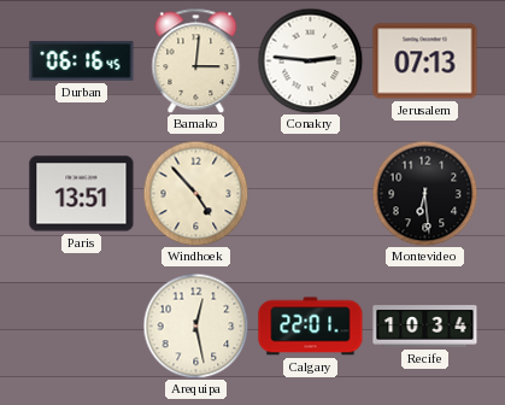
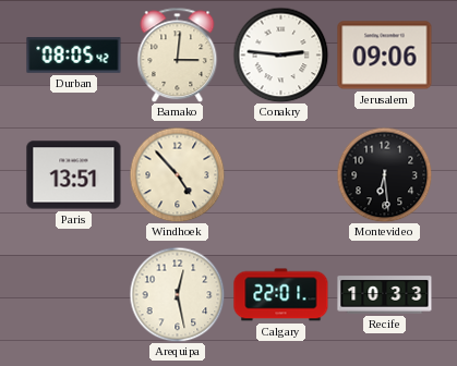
Durban: 06:16 -> 08:05 (74, 56)
Jerusalem: 07:13 -> 09:06 (385, 56)
Recife: 10:34 -> 10:33 (385, 295)
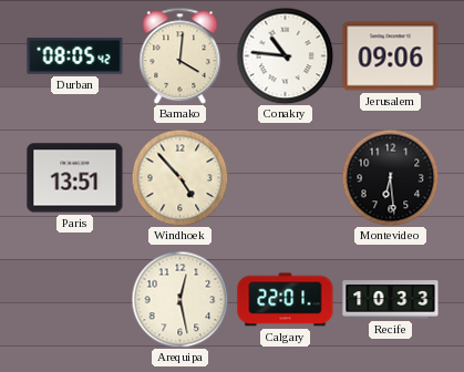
Bamako: 3:01 -> 4:01 (181, 55)
Conakry: 2:46 -> 10:46 (285, 55)
